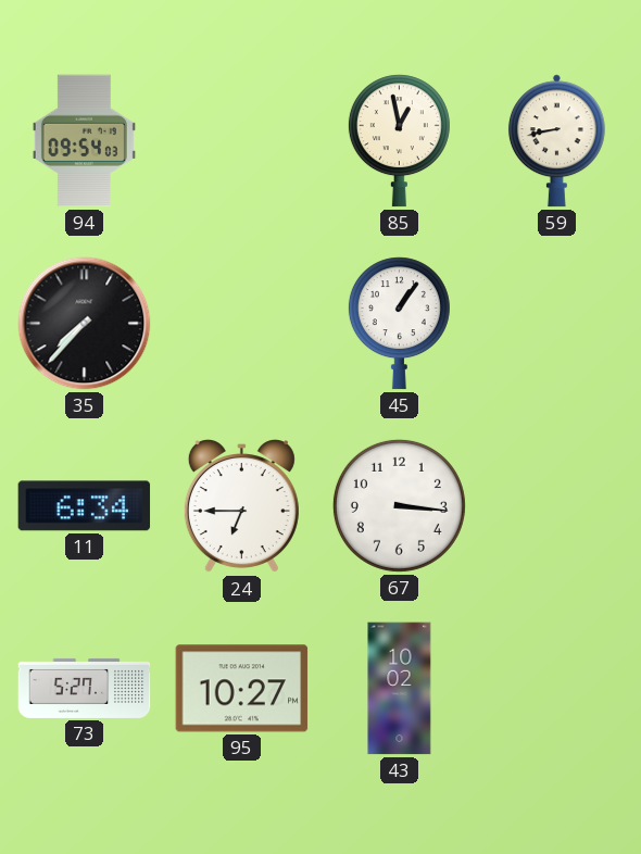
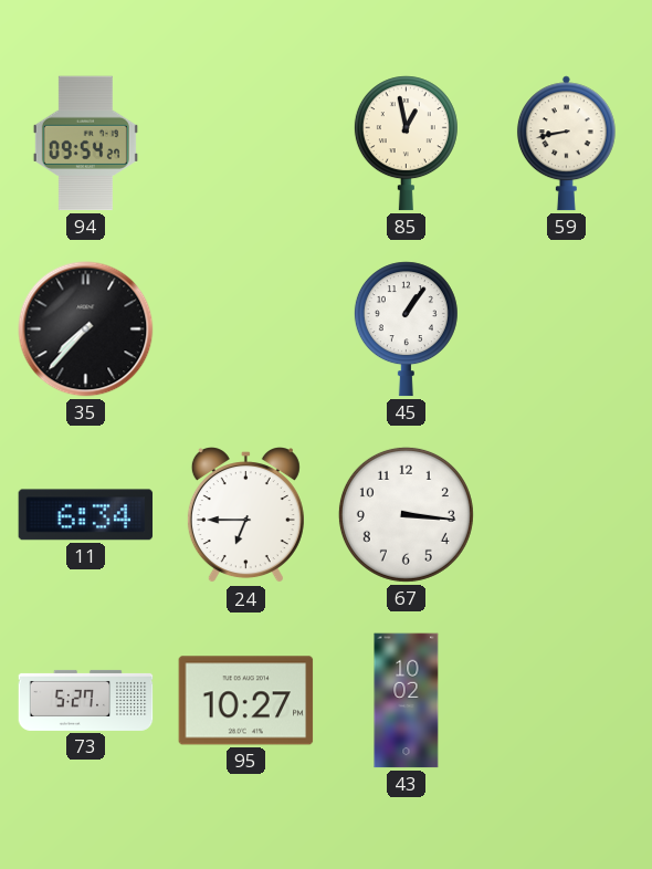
94: 09:54:03 -> 09:54:27 (85, 144)
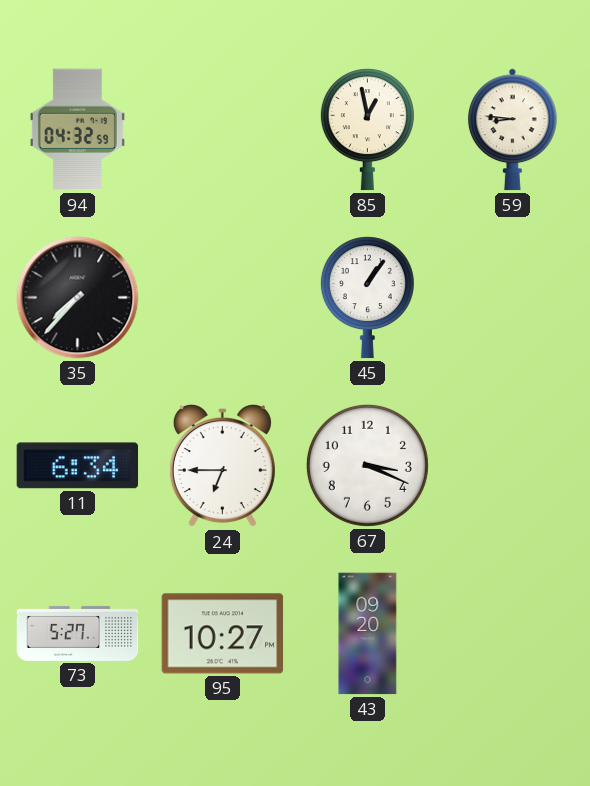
94: 09:54 -> 04:32 (77, 130)
59: 8:43 -> 8:46 (512, 130)
67: 3:16 -> 3:19 (367, 465)
43: 10:02 -> 09:20 (368, 634)
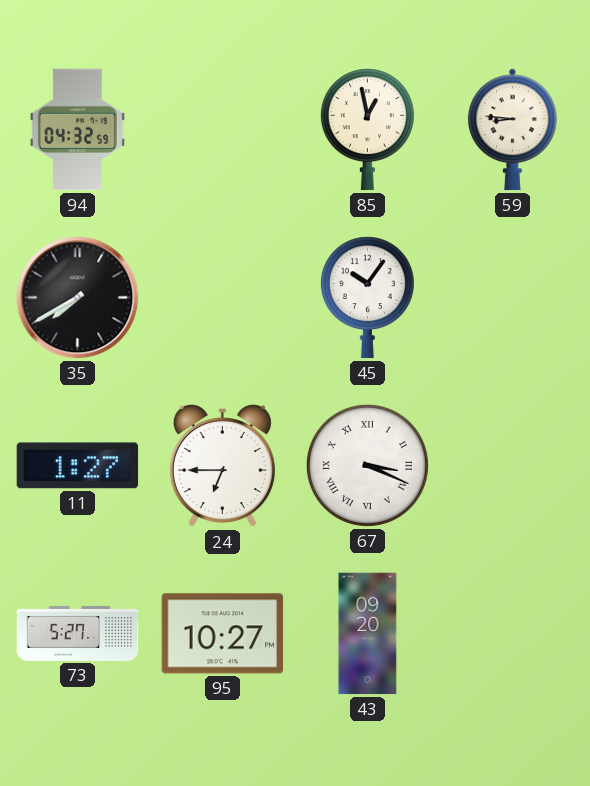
35: 7:37 -> 7:40 (78, 298)
45: 1:06 -> 10:06 (367, 298)
11: 6:34 -> 1:27 (78, 466)
67 numerals: Arabic -> Roman (367, 465)
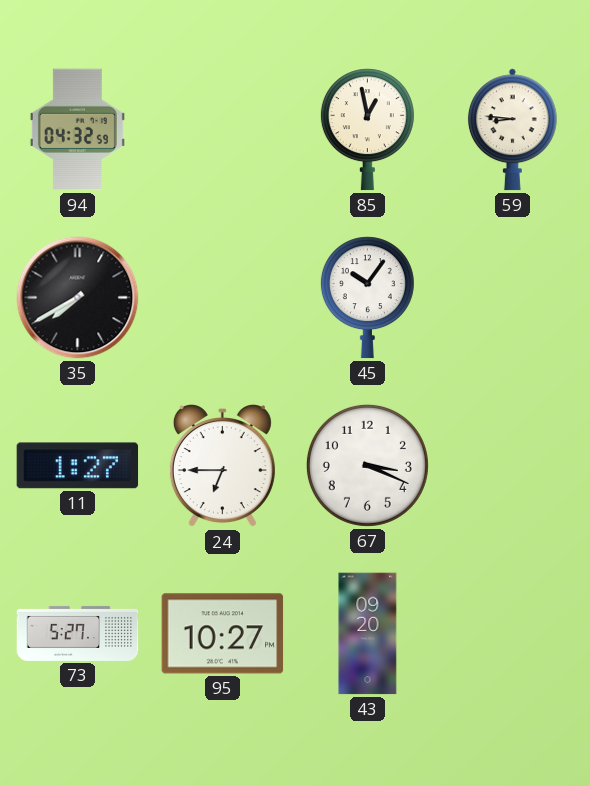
67 numerals: Roman -> Arabic (367, 465)
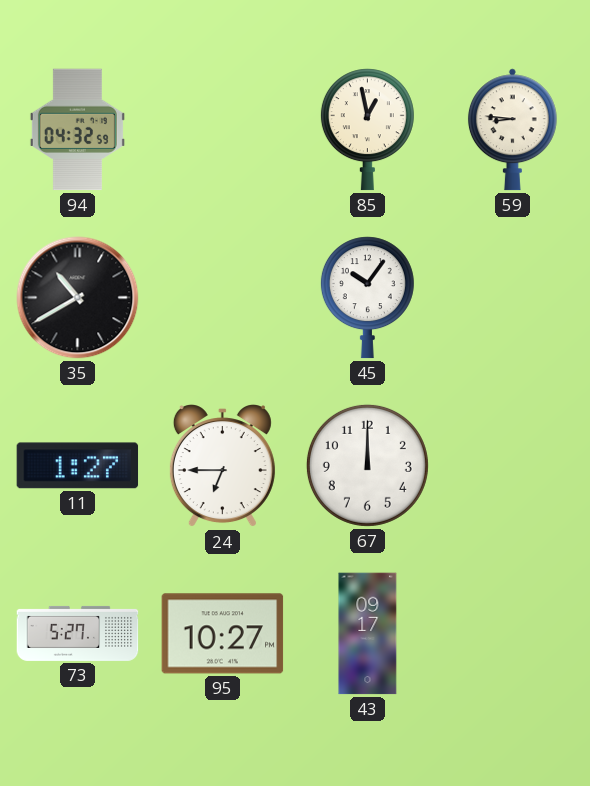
35: 7:40 -> 10:40 (78, 298)
67: 3:19 -> 12:00 (367, 465)
43: 09:20 -> 09:17 (368, 634)
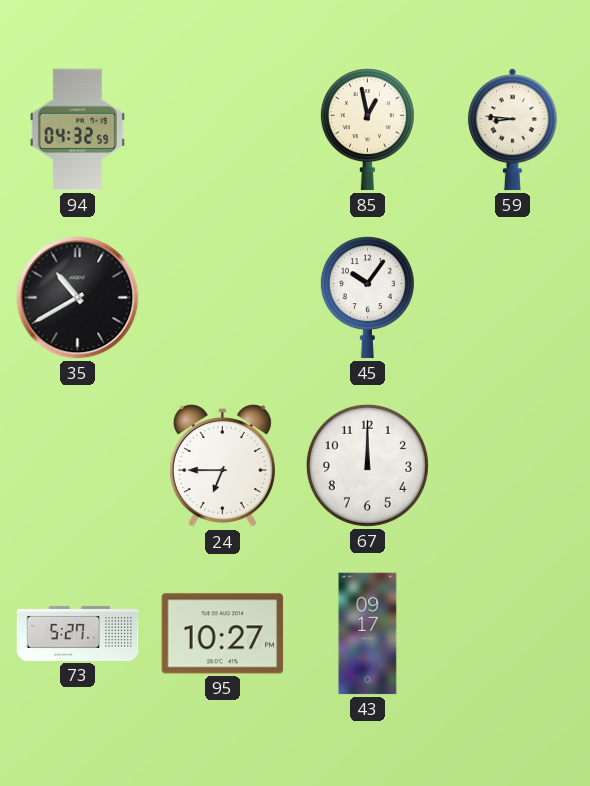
11: 1:27 -> none (78, 466)
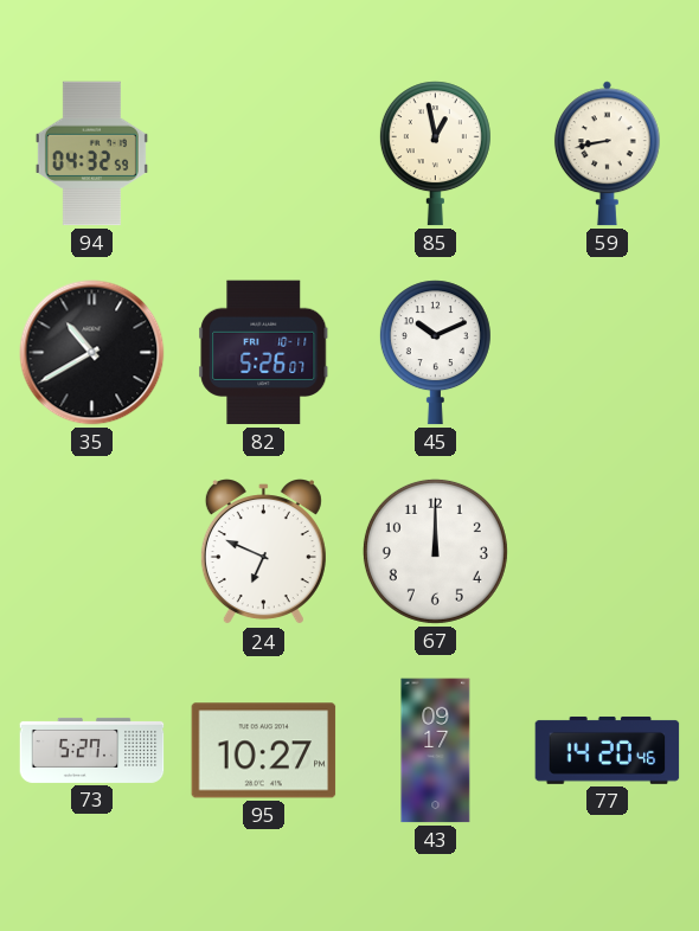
59: 8:46 -> 8:43 (607, 154)
82: none -> 5:26 (264, 353)
45: 10:06 -> 10:11 (435, 353)
24: 6:45 -> 6:49 (263, 552)
77: none -> 14:20 (608, 750)
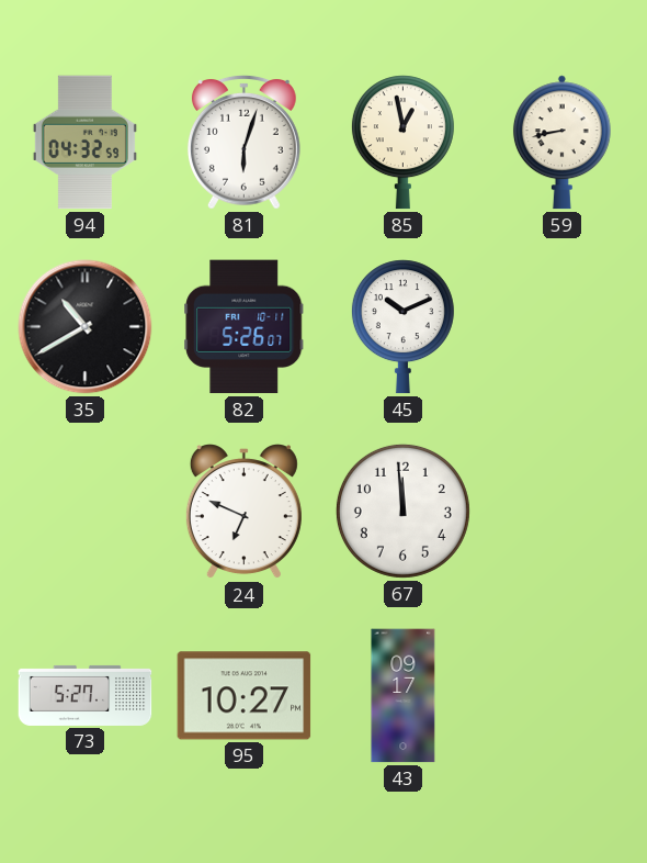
81: none -> 6:03 (243, 142)
67: 12:00 -> 11:59 (402, 511)
77: 14:20 -> none (608, 750)
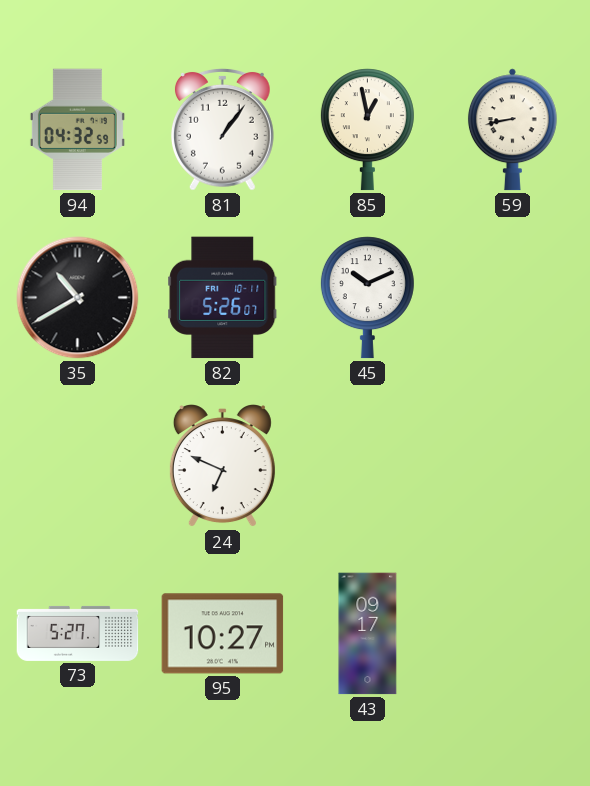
81: 6:03 -> 1:06 (222, 129)
67: 11:59 -> none (402, 511)
